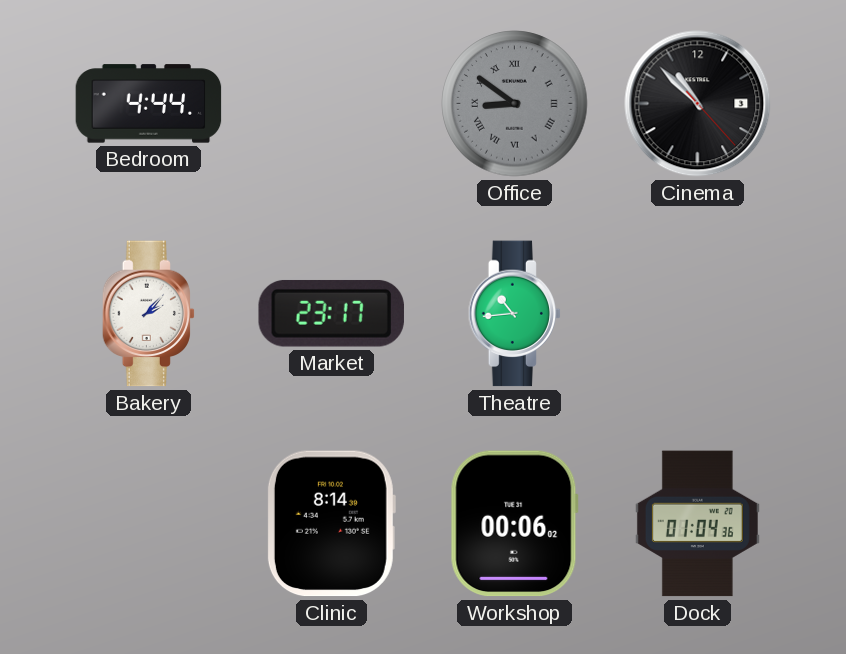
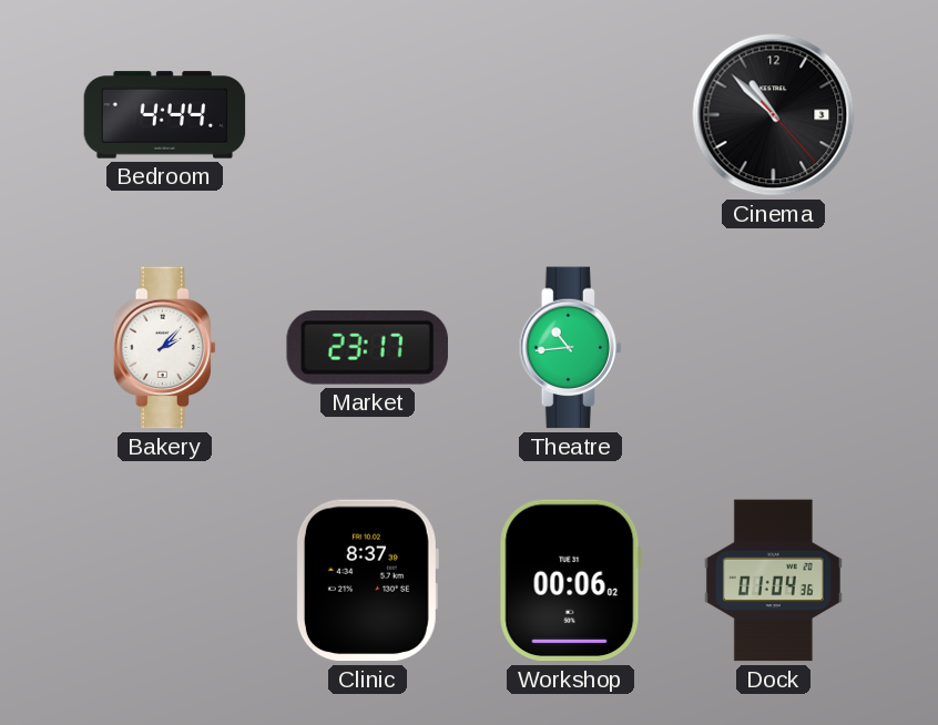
Office: 8:51 -> none (515, 104)
Clinic: 8:14 -> 8:37 (367, 581)
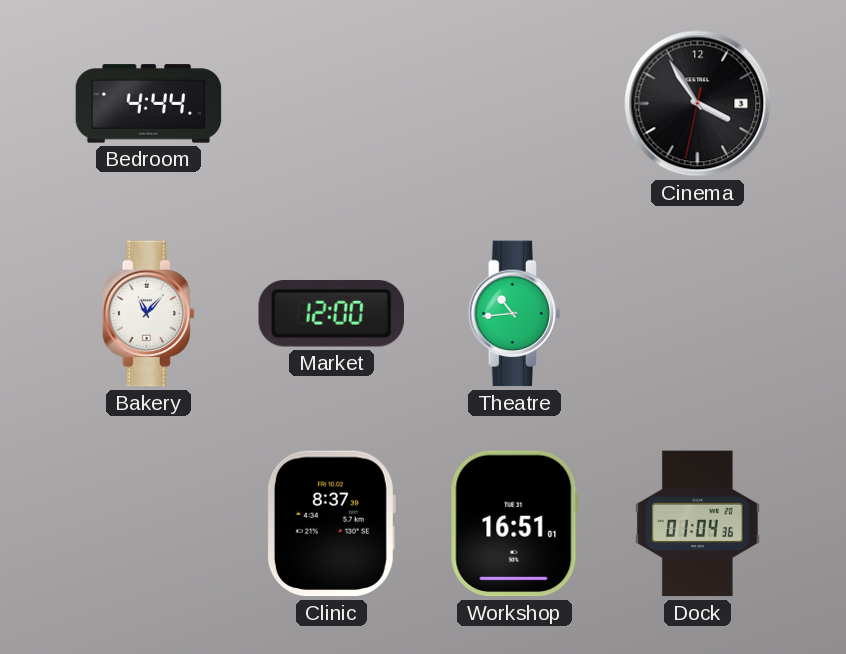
Cinema: 10:52 -> 3:54 (698, 104)
Bakery: 2:07 -> 11:07 (149, 314)
Market: 23:17 -> 12:00 (331, 313)
Workshop: 00:06 -> 16:51 (514, 524)
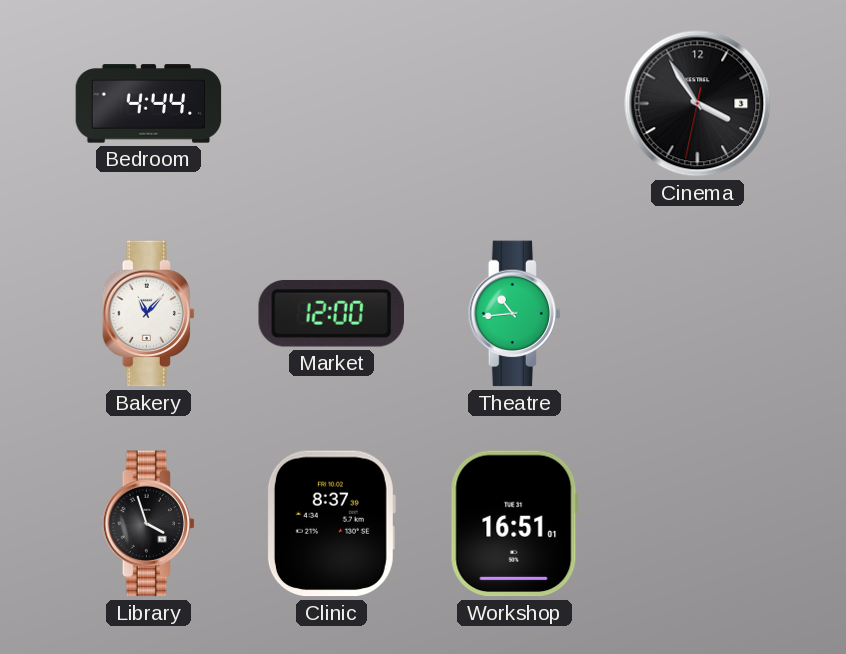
Library: none -> 3:57 (149, 524)
Dock: 01:04 -> none (697, 524)
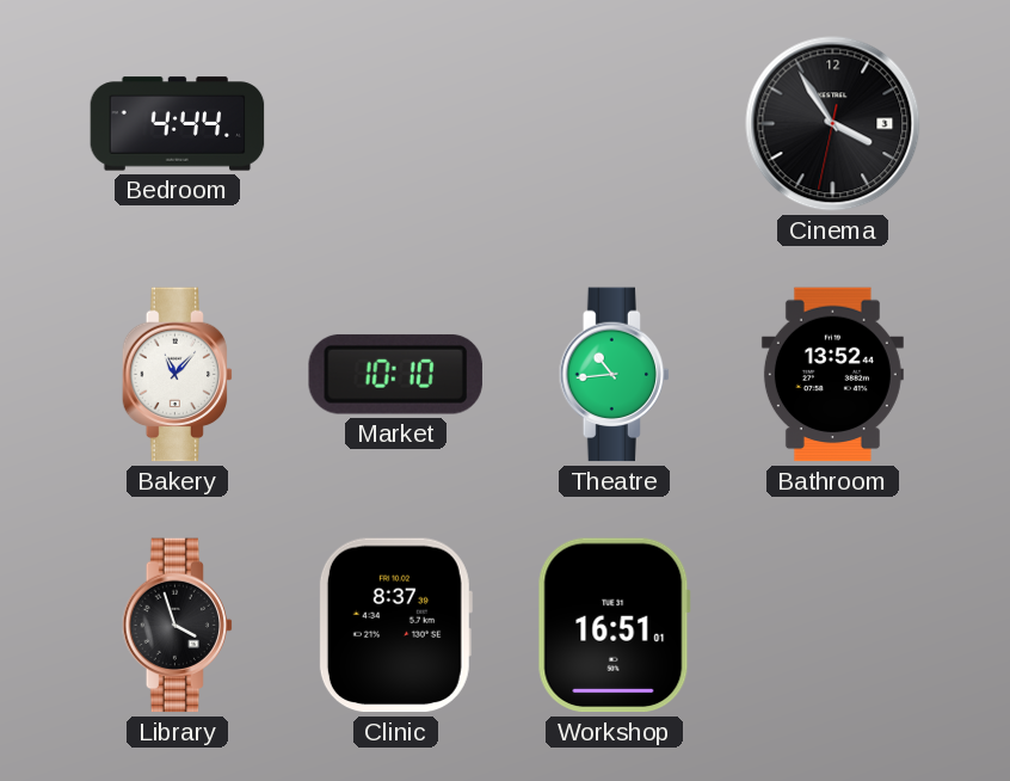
Market: 12:00 -> 10:10 (395, 374)
Bathroom: none -> 13:52 (832, 375)
